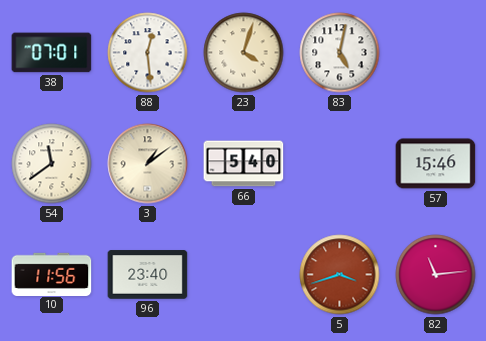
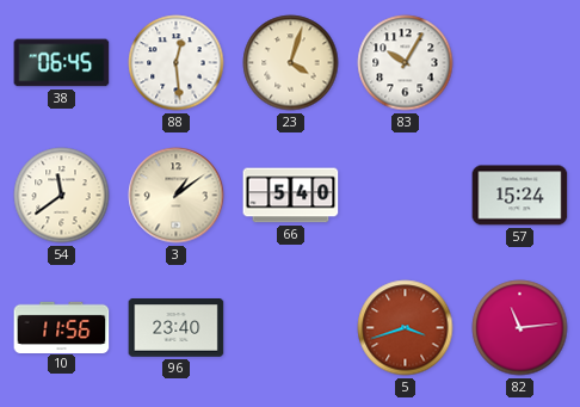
38: 07:01 -> 06:45 (62, 63)
83: 5:02 -> 10:05 (406, 63)
57: 15:46 -> 15:24 (520, 196)
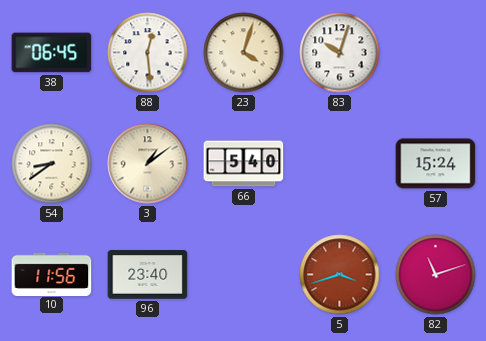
83: 10:05 -> 10:03 (340, 53)
54: 11:39 -> 8:39 (52, 164)
82: 11:14 -> 11:12 (436, 275)
